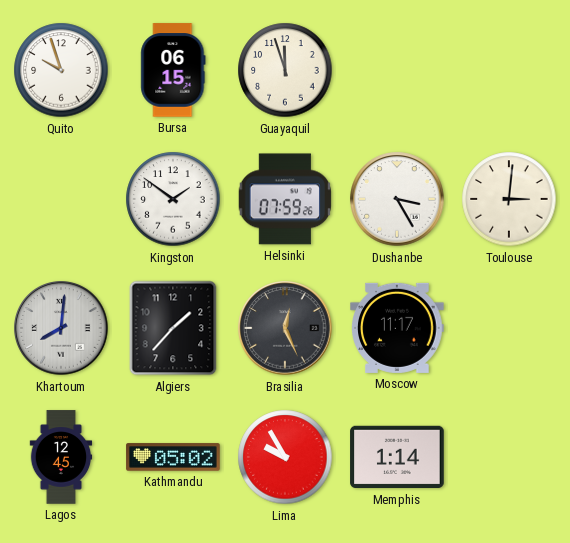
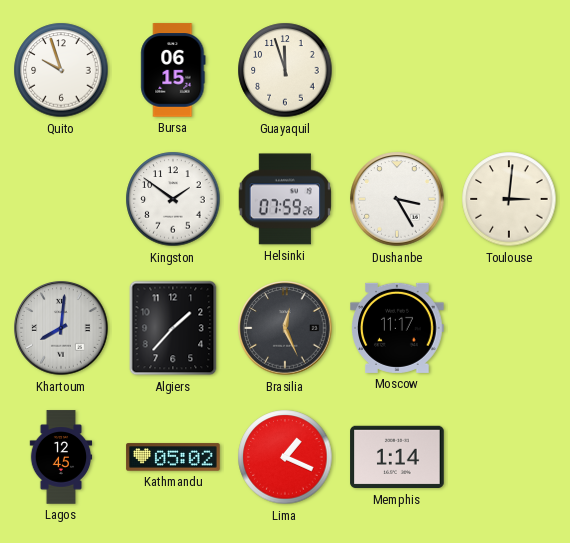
Lima: 9:55 -> 1:19 (285, 457)
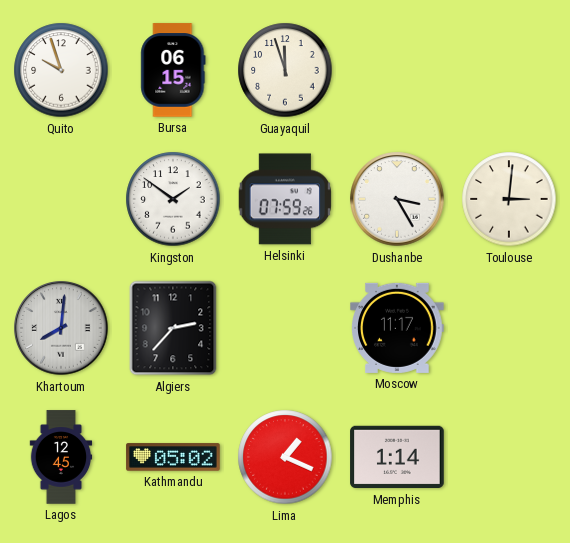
Algiers: 1:37 -> 2:37 (173, 328)
Brasilia: 12:26 -> none (285, 328)
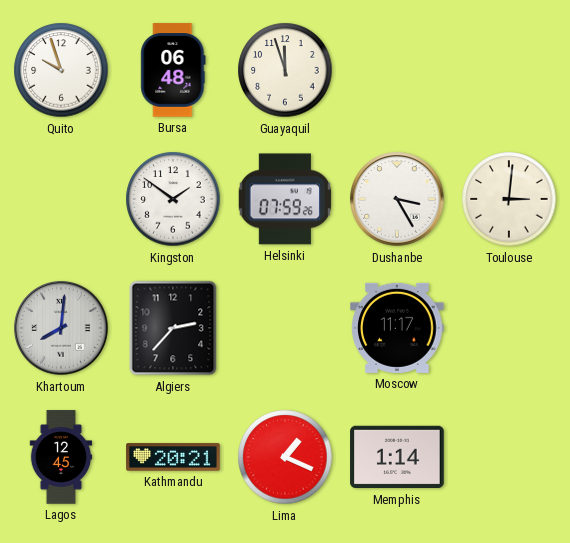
Bursa: 06:15 -> 06:48 (173, 70)
Kathmandu: 05:02 -> 20:21 (173, 457)
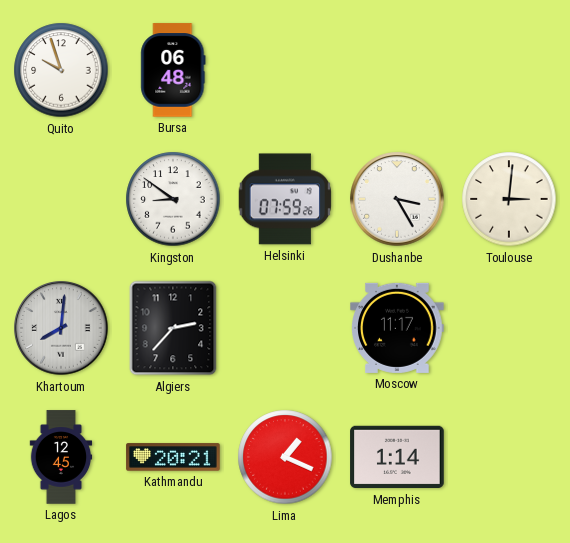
Guayaquil: 11:57 -> none (285, 70)
Kingston: 1:51 -> 8:51 (173, 199)
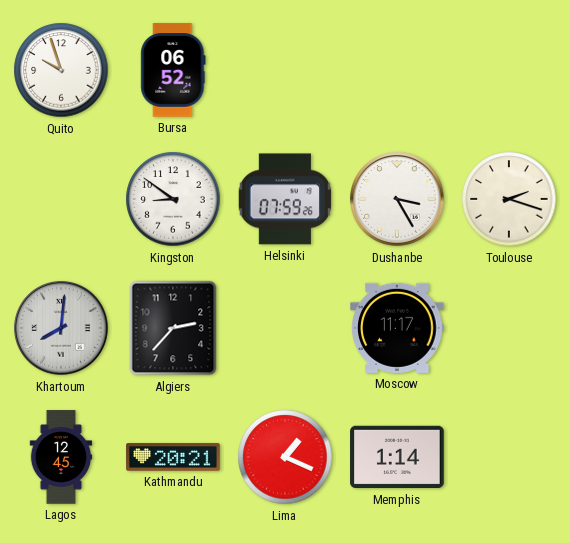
Bursa: 06:48 -> 06:52 (173, 70)
Toulouse: 3:01 -> 2:18 (509, 199)
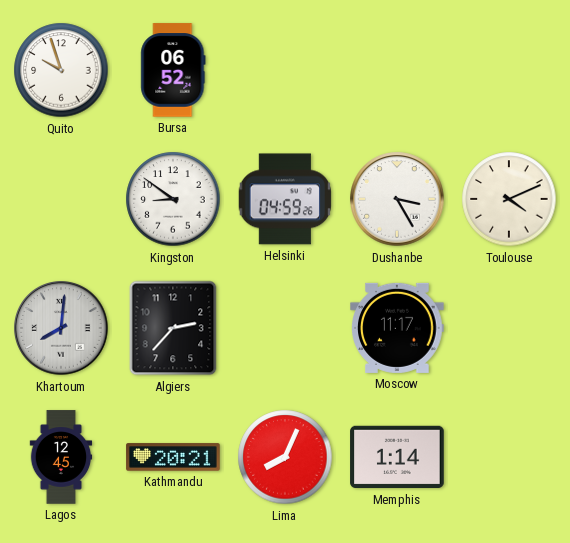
Helsinki: 07:59 -> 04:59 (284, 199)
Toulouse: 2:18 -> 4:11 (509, 199)
Lima: 1:19 -> 8:04 (285, 457)
